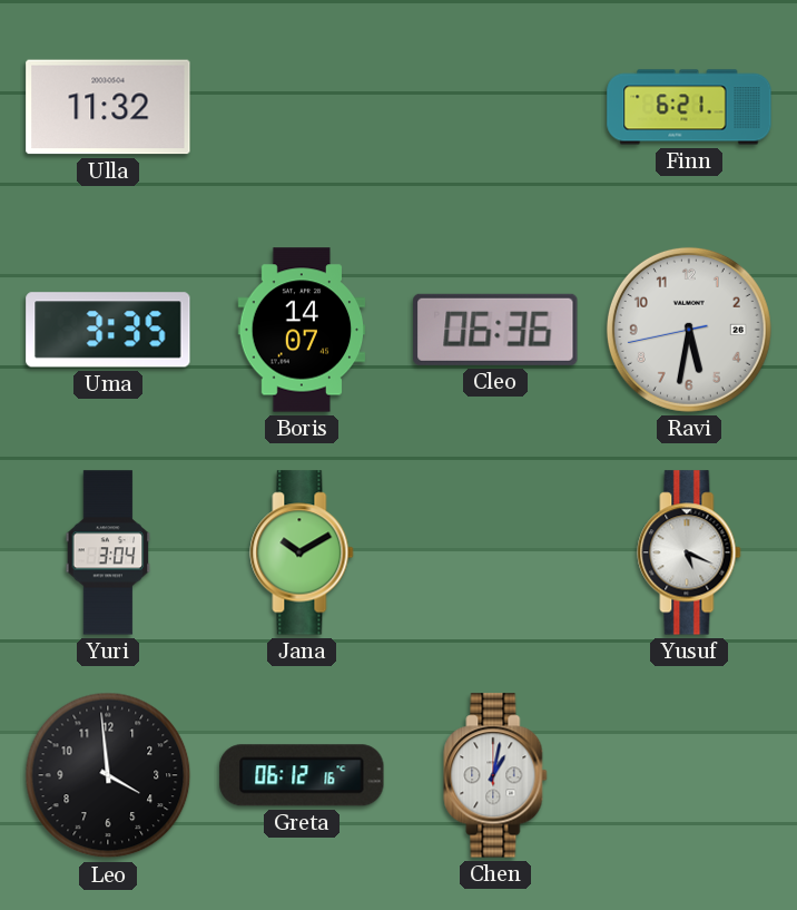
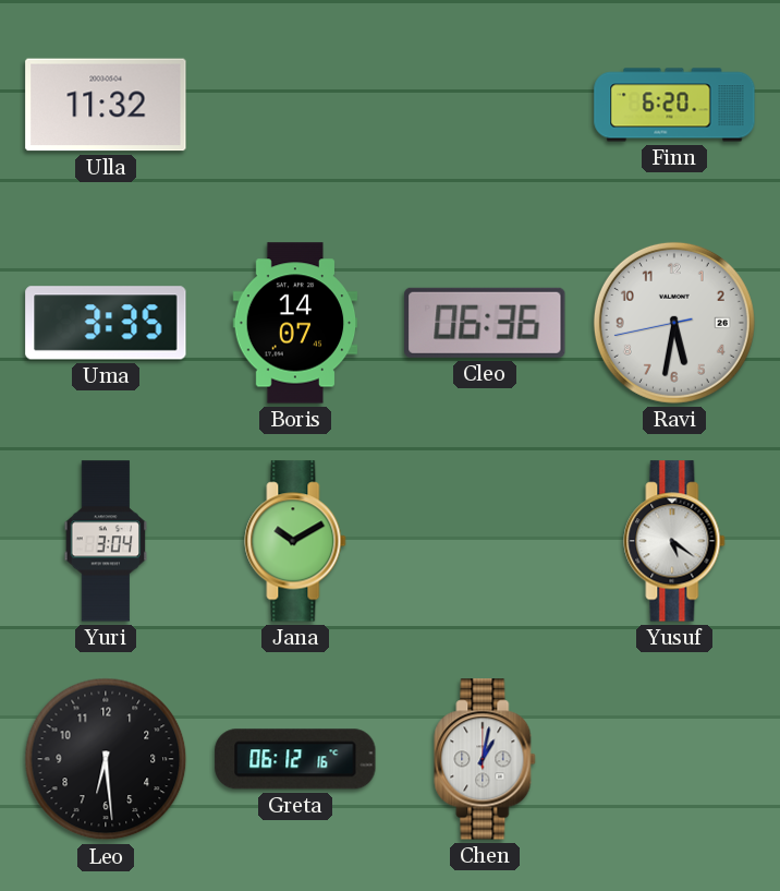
Finn: 6:21 -> 6:20 (674, 105)
Yusuf: 5:19 -> 5:21 (674, 541)
Leo: 3:59 -> 6:29 (106, 759)
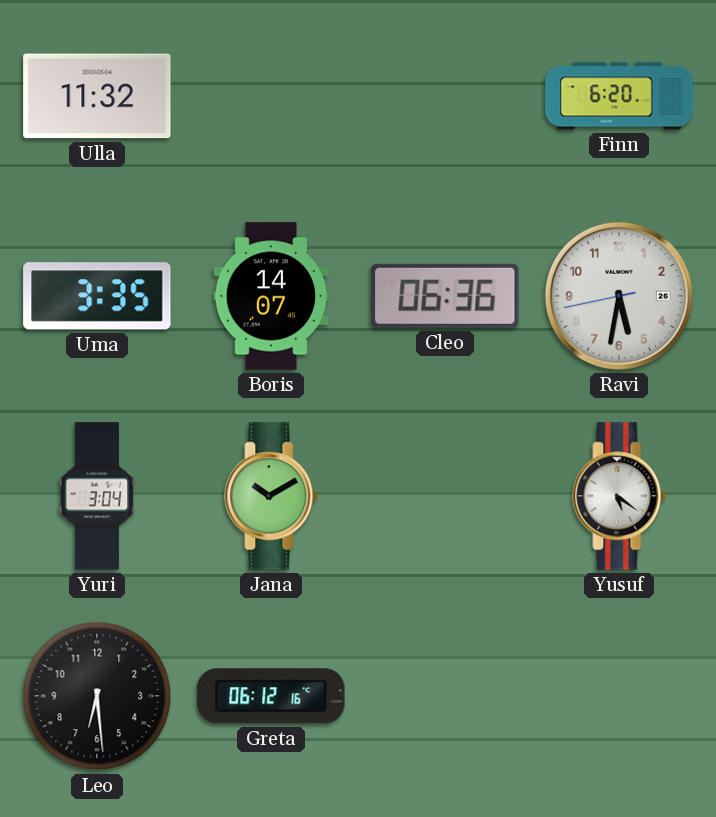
Chen: 1:02 -> none (485, 759)
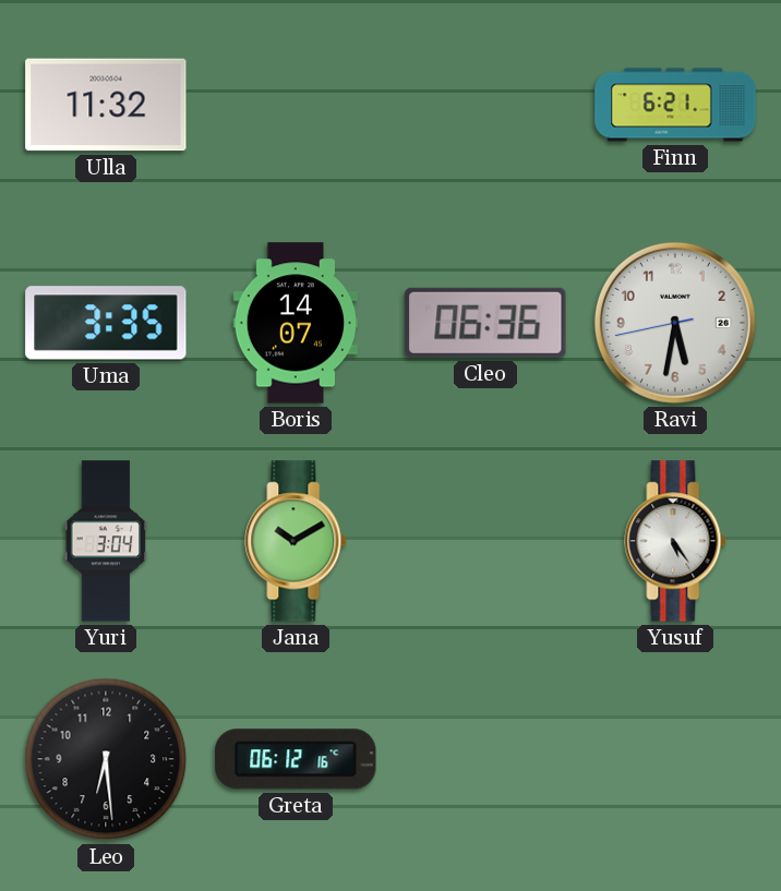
Finn: 6:20 -> 6:21 (675, 105)
Yusuf: 5:21 -> 5:24 (675, 541)
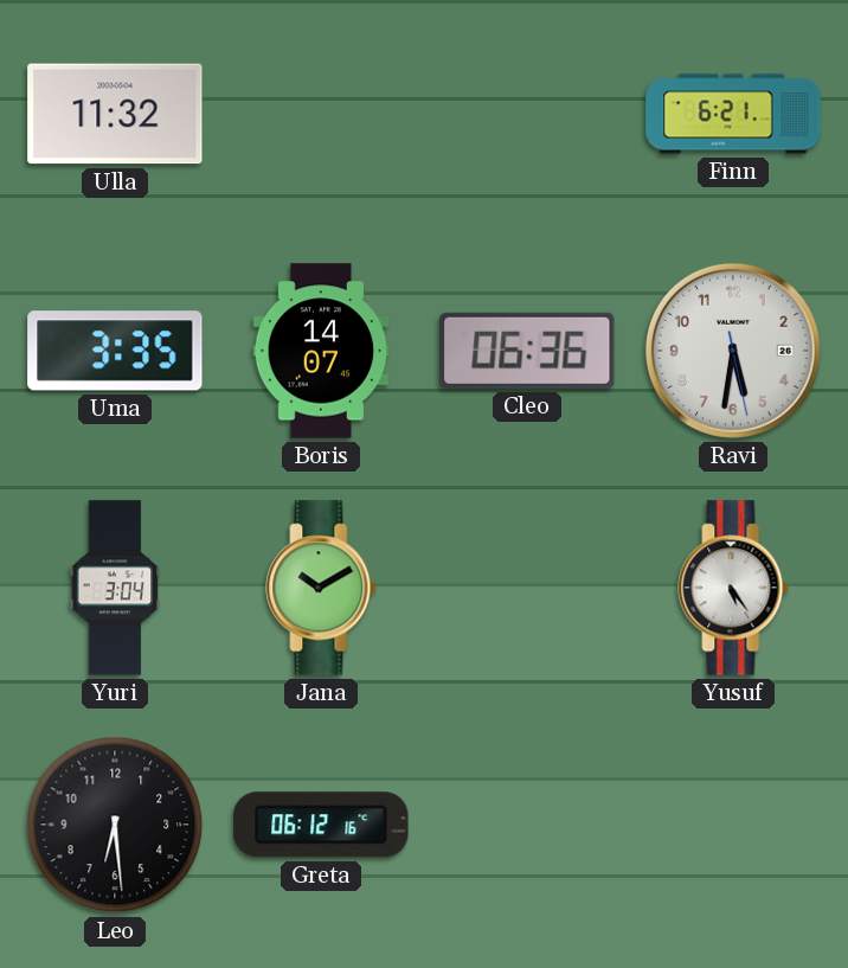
Ravi: 5:31:43 -> 5:31:28 (733, 351)
